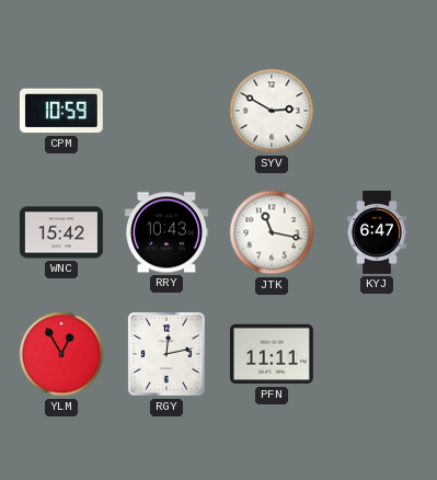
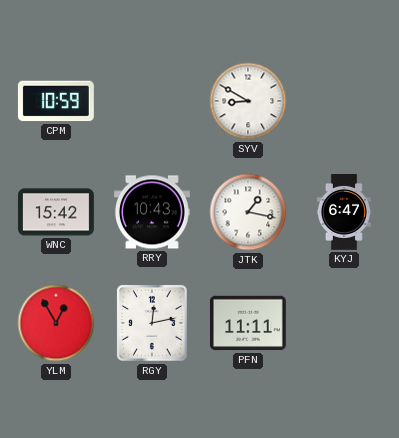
SYV: 2:50 -> 8:50 (248, 101)
JTK: 11:17 -> 1:17 (248, 212)
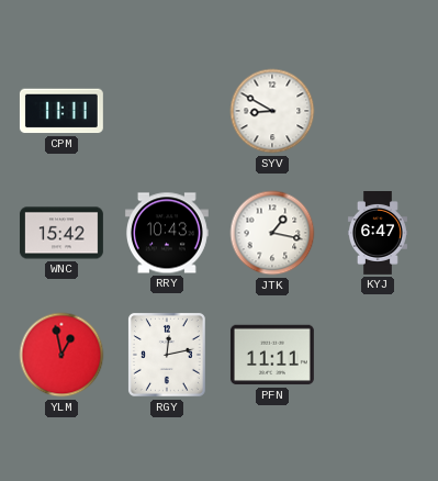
CPM: 10:59 -> 11:11 (61, 111)
YLM: 12:55 -> 12:58 (61, 355)
